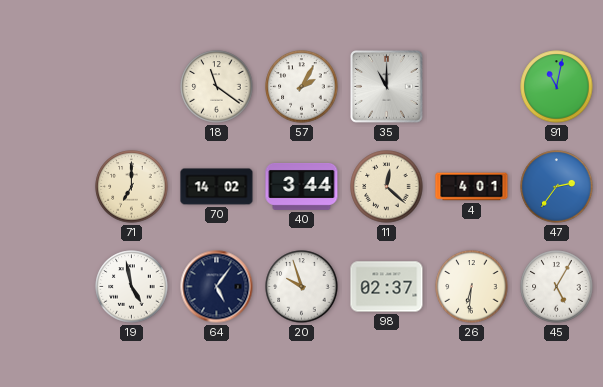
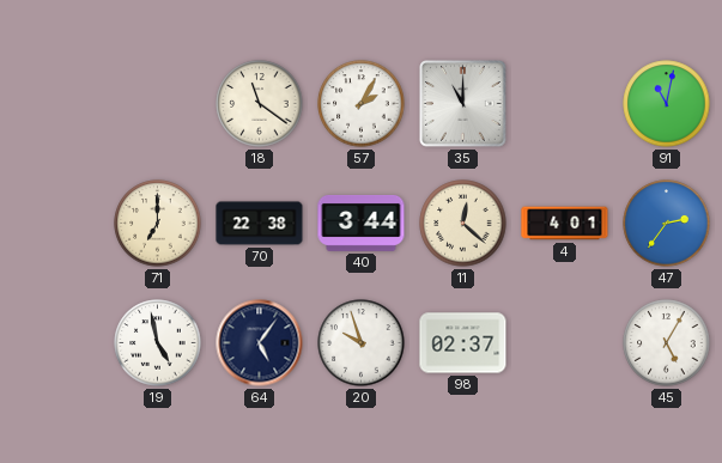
70: 14:02 -> 22:38 (260, 224)
26: 6:31 -> none (472, 287)
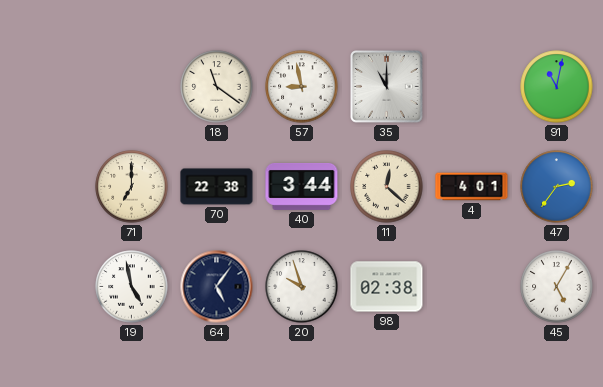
57: 2:05 -> 8:58 (302, 87)
98: 02:37 -> 02:38 (387, 287)
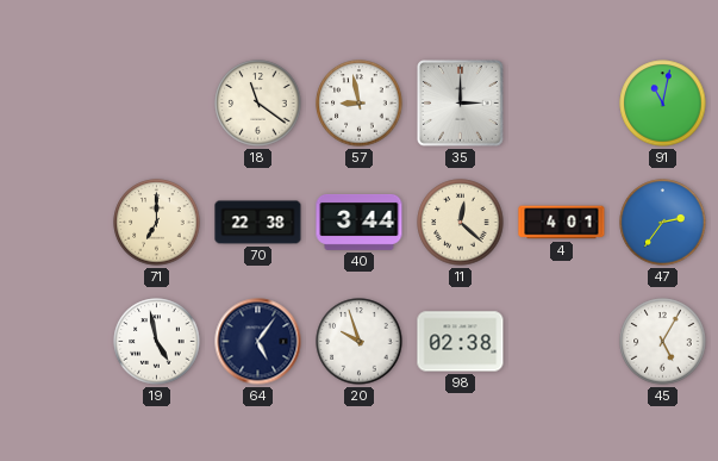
35: 11:00 -> 3:00 (461, 104)
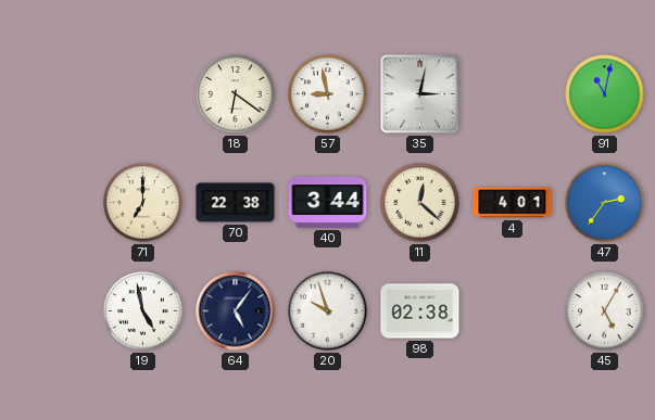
18: 11:21 -> 6:21 (236, 94)
35: 3:00 -> 3:02 (420, 94)
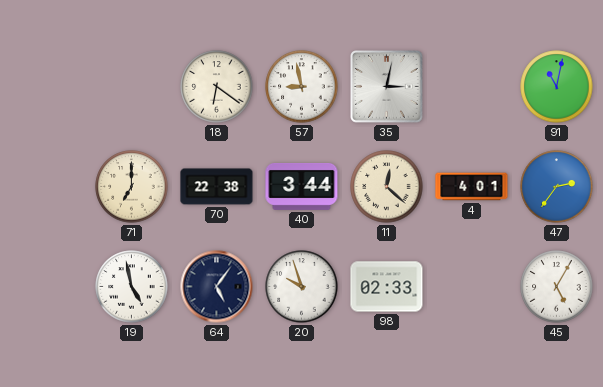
98: 02:38 -> 02:33 (387, 287)
